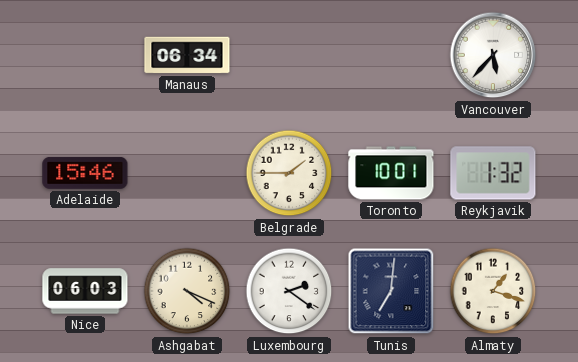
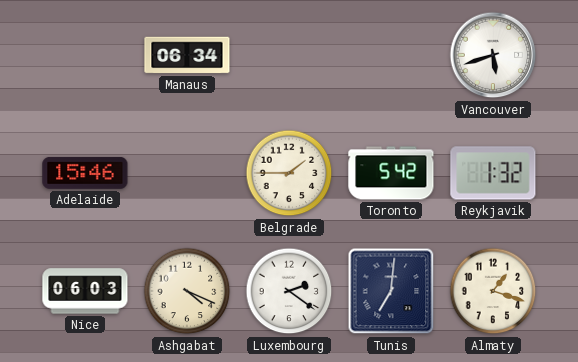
Vancouver: 5:37 -> 5:42 (493, 55)
Toronto: 10:01 -> 5:42 (391, 173)
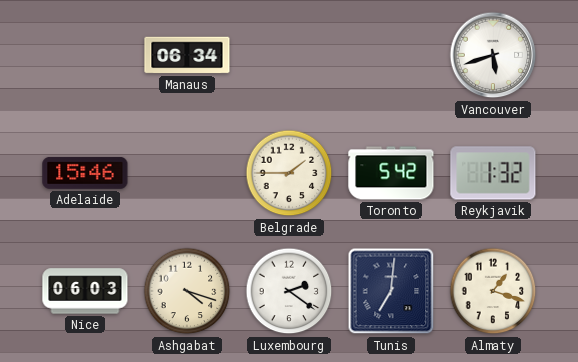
Ashgabat: 4:19 -> 4:18 (187, 291)
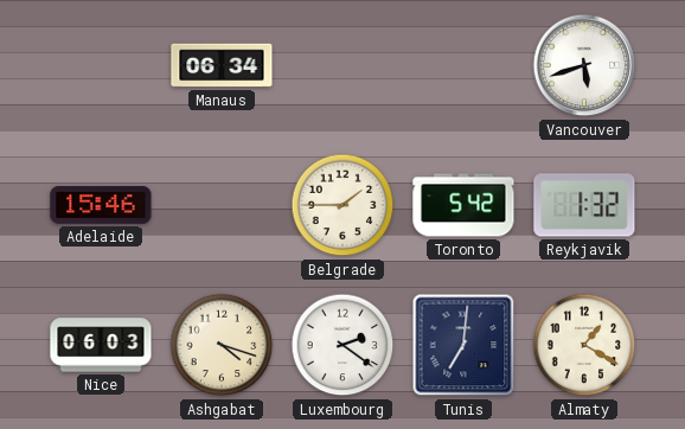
Almaty: 1:18 -> 1:20 (584, 345)
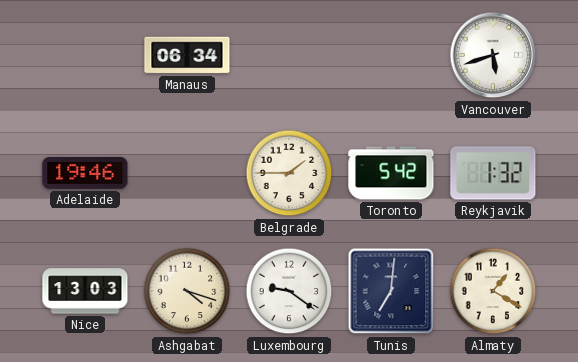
Adelaide: 15:46 -> 19:46 (85, 173)
Nice: 06:03 -> 13:03 (85, 291)
Luxembourg: 2:21 -> 9:21 (289, 291)
